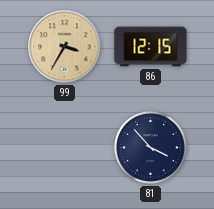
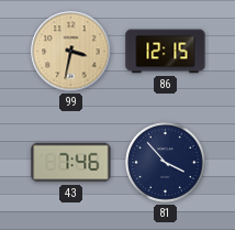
99: 3:35 -> 3:32 (71, 52)
43: none -> 7:46 (71, 163)
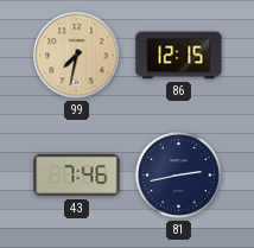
99: 3:32 -> 7:32 (77, 56)
81: 3:53 -> 2:43 (179, 176)
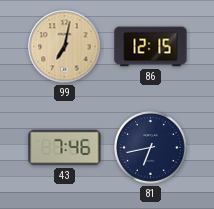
99: 7:32 -> 7:02 (65, 47)
81: 2:43 -> 6:43 (151, 148)
